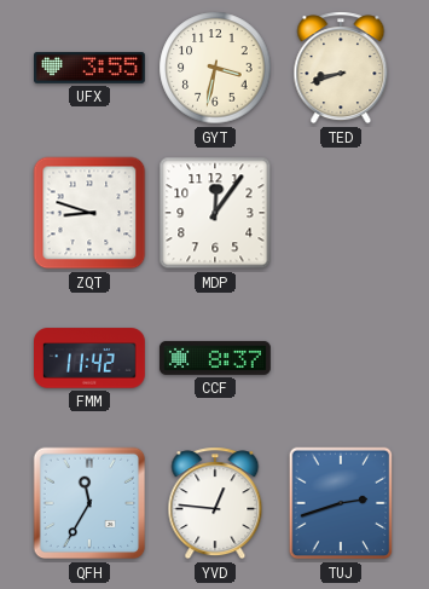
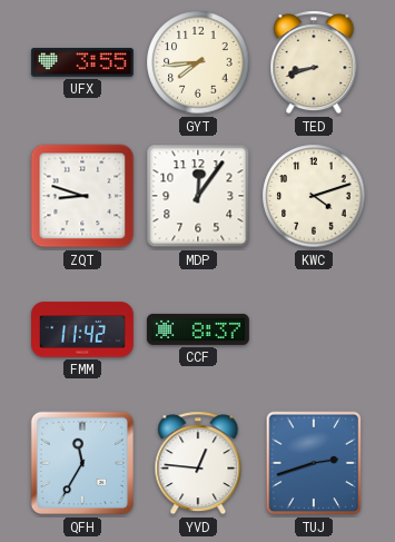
GYT: 3:32 -> 7:44 (198, 62)
KWC: none -> 4:12 (314, 196)
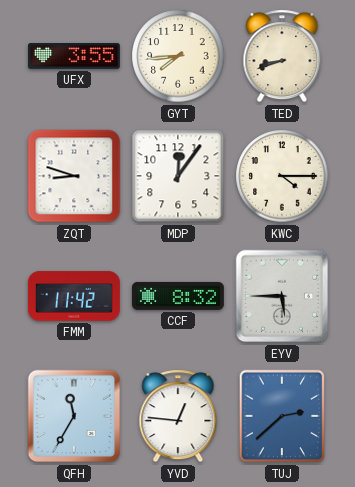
KWC: 4:12 -> 4:15 (282, 176)
CCF: 8:37 -> 8:32 (178, 296)
EYV: none -> 5:45 (282, 296)
TUJ: 2:42 -> 2:38 (282, 416)
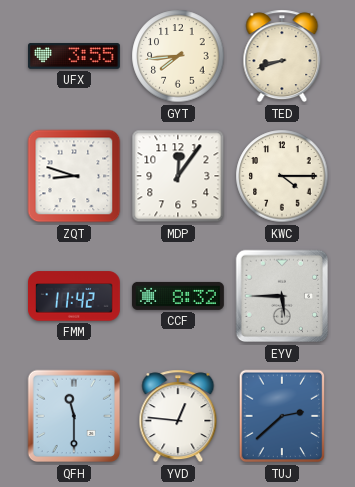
QFH: 11:35 -> 11:30 (74, 416)
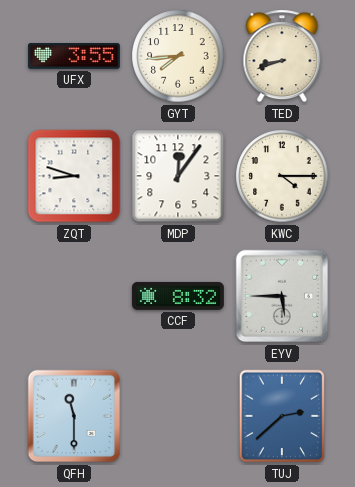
FMM: 11:42 -> none (75, 296)
YVD: 12:46 -> none (178, 416)
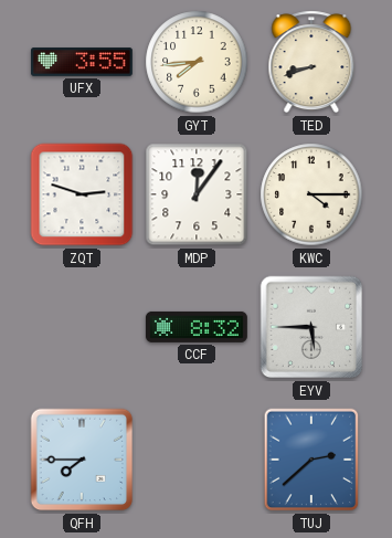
ZQT: 8:48 -> 2:48 (82, 194)
QFH: 11:30 -> 7:45 (82, 460)
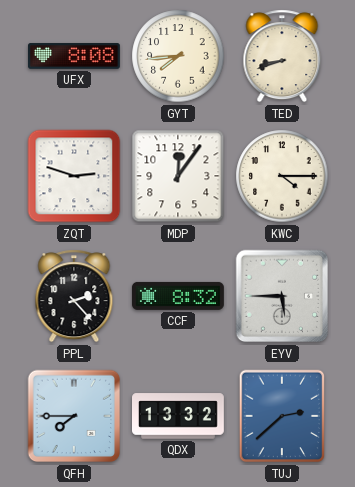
UFX: 3:55 -> 8:08 (75, 56)
PPL: none -> 2:23 (74, 296)
QDX: none -> 13:32 (179, 416)
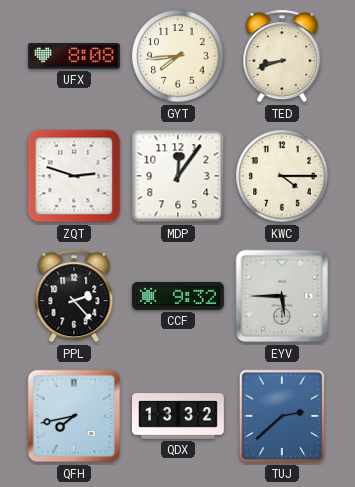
CCF: 8:32 -> 9:32 (178, 296)
QFH: 7:45 -> 7:43 (74, 416)
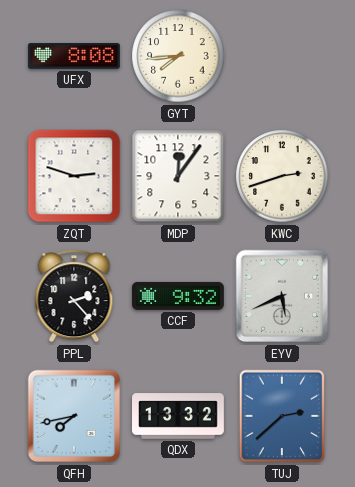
TED: 8:42 -> none (282, 56)
KWC: 4:15 -> 2:42 (282, 176)
EYV: 5:45 -> 5:41 (282, 296)
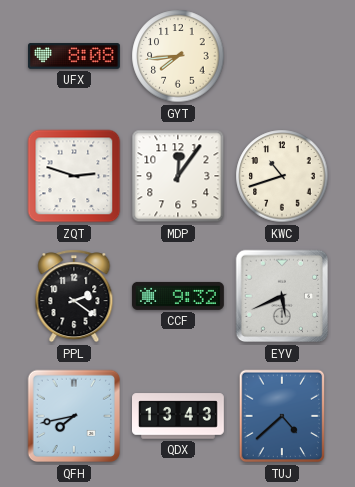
KWC: 2:42 -> 10:42 (282, 176)
PPL: 2:23 -> 2:21 (74, 296)
QDX: 13:32 -> 13:43 (179, 416)
TUJ: 2:38 -> 4:38 (282, 416)
